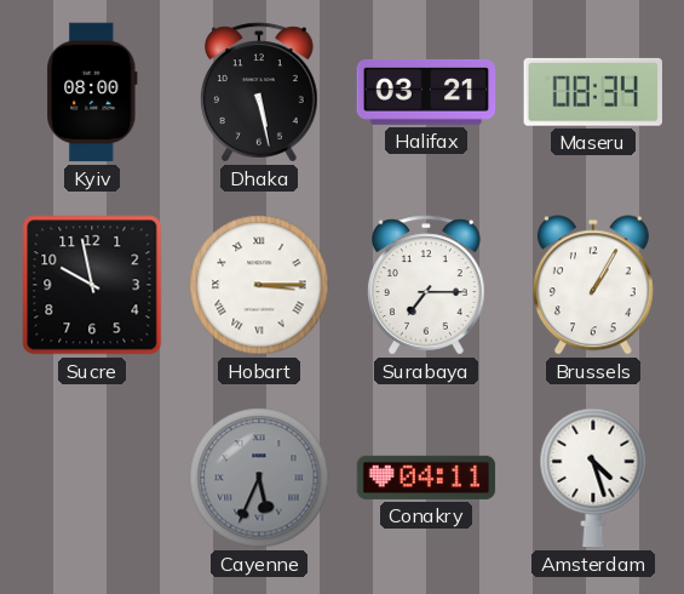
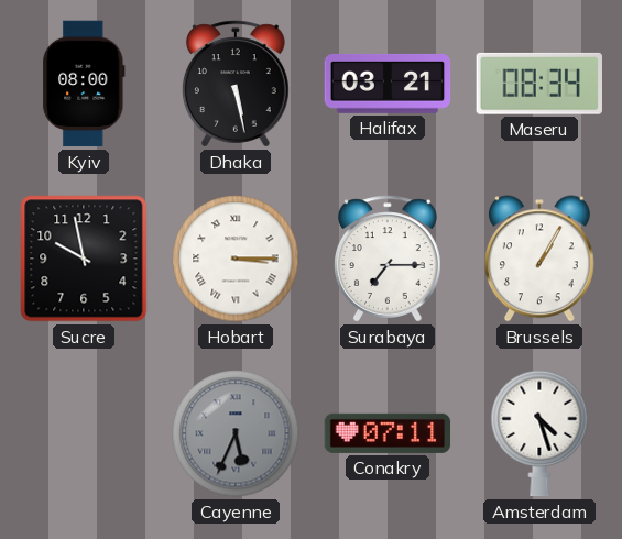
Conakry: 04:11 -> 07:11 (388, 433)
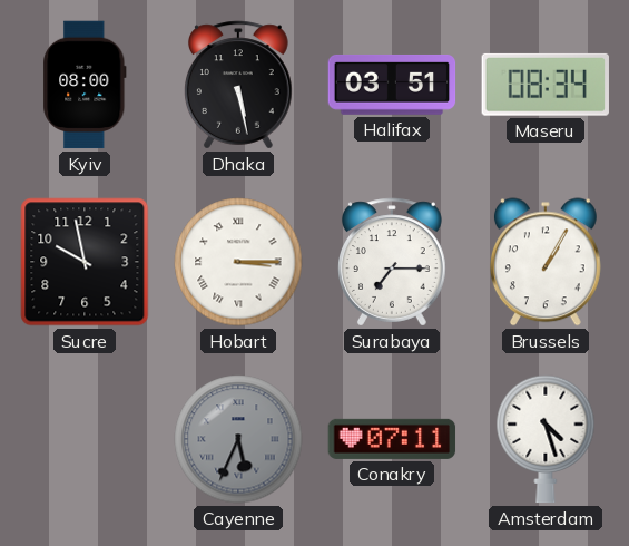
Halifax: 03:21 -> 03:51 (392, 85)
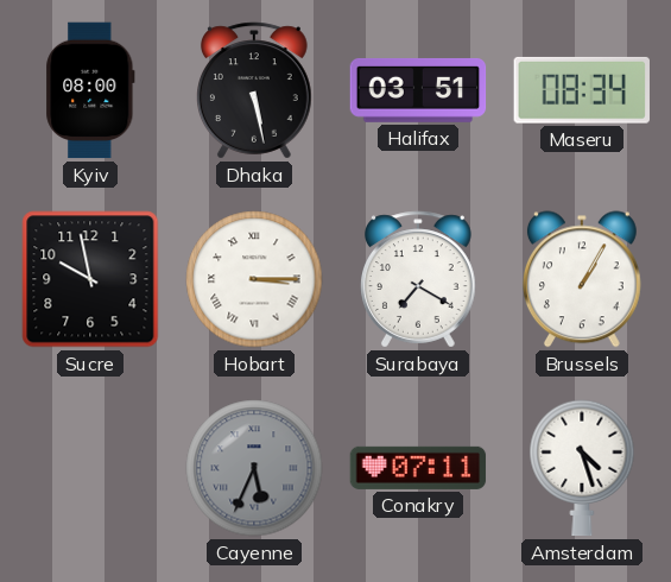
Surabaya: 7:15 -> 7:20 (419, 279)
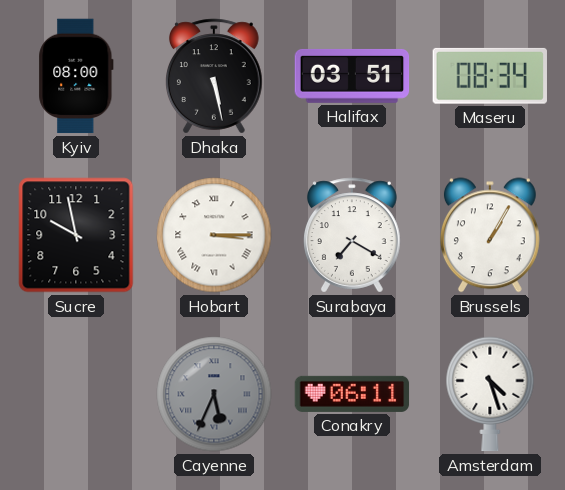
Conakry: 07:11 -> 06:11 (352, 394)
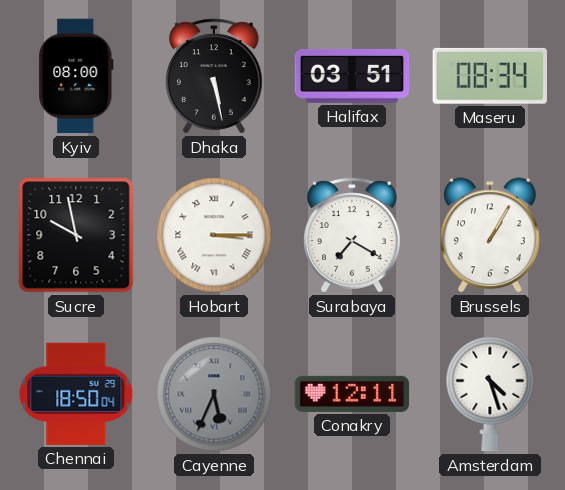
Chennai: none -> 18:50 (76, 394)
Conakry: 06:11 -> 12:11 (352, 394)
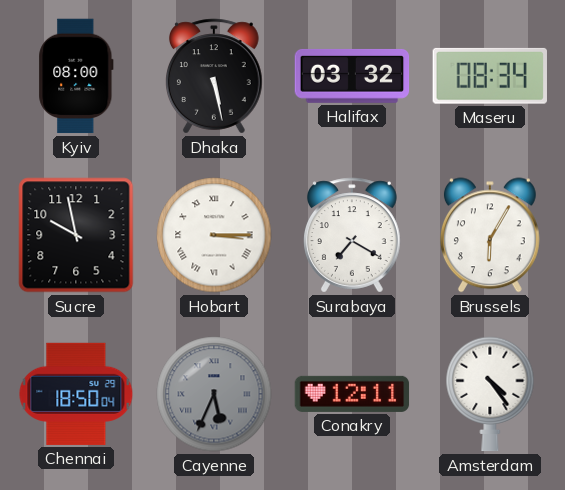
Halifax: 03:51 -> 03:32 (352, 76)
Brussels: 1:05 -> 6:05 (490, 235)
Amsterdam: 4:27 -> 4:24 (490, 394)
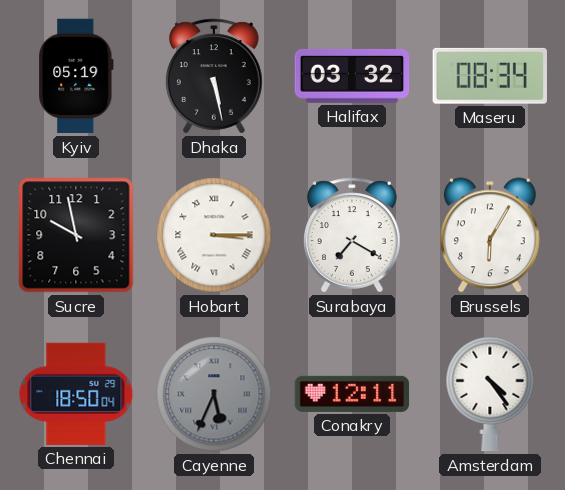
Kyiv: 08:00 -> 05:19 (76, 76)
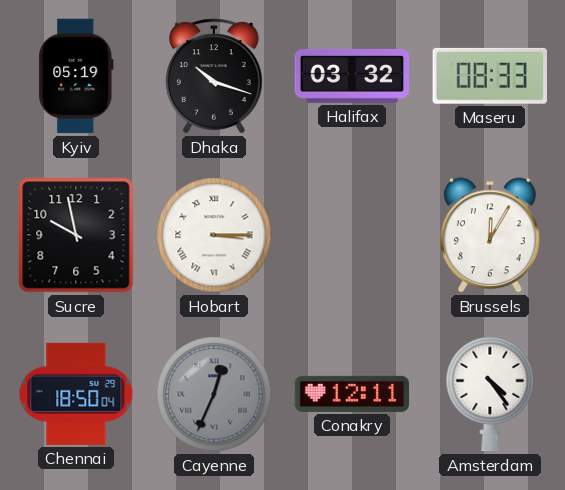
Dhaka: 5:28 -> 10:18 (215, 76)
Maseru: 08:34 -> 08:33 (490, 76)
Surabaya: 7:20 -> none (353, 235)
Brussels: 6:05 -> 12:05 (490, 235)
Cayenne: 5:34 -> 12:34 (214, 394)
